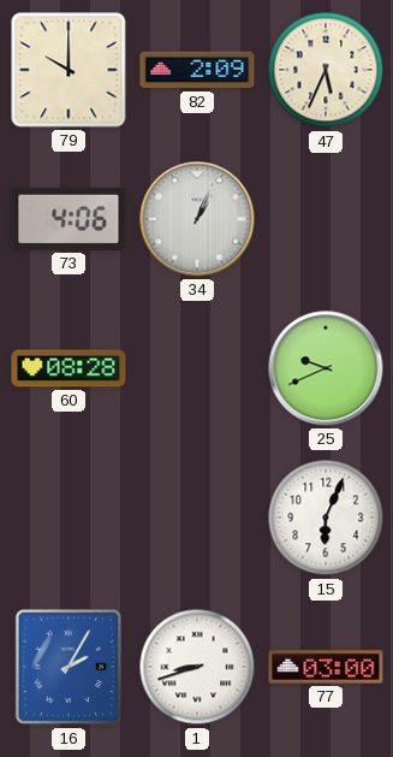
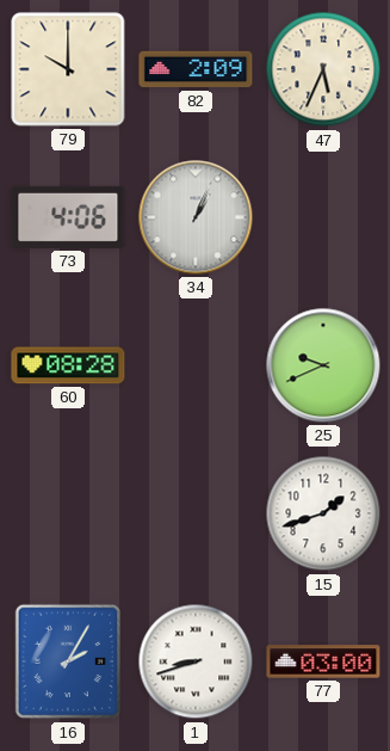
15: 6:04 -> 1:42 (323, 513)
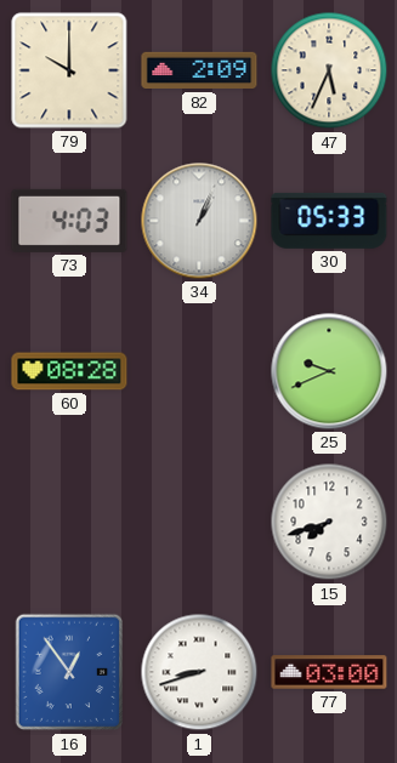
73: 4:06 -> 4:03 (69, 221)
30: none -> 05:33 (329, 221)
15: 1:42 -> 7:42 (329, 522)
16: 2:05 -> 12:54 (69, 672)
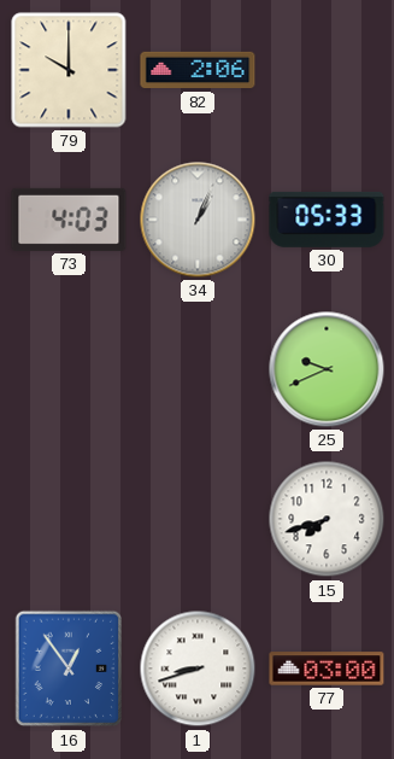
82: 2:09 -> 2:06 (198, 70)
47: 5:34 -> none (329, 70)
60: 08:28 -> none (69, 371)
